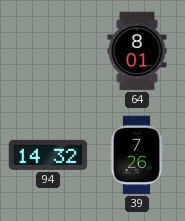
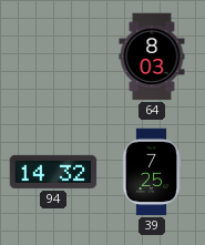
64: 8:01 -> 8:03 (152, 57)
39: 7:26 -> 7:25 (152, 172)
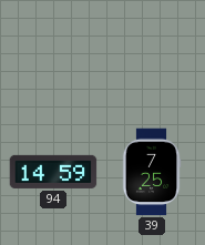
64: 8:03 -> none (152, 57)
94: 14:32 -> 14:59 (53, 172)
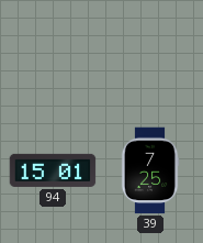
94: 14:59 -> 15:01 (53, 170)
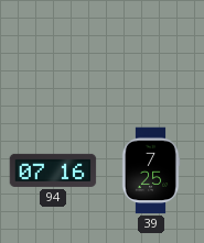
94: 15:01 -> 07:16 (53, 170)
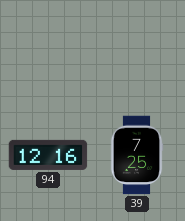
94: 07:16 -> 12:16 (48, 155)
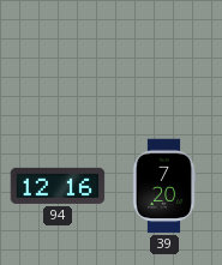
39: 7:25 -> 7:20 (164, 186)
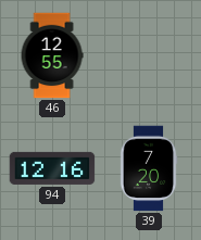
46: none -> 12:55 (52, 55)
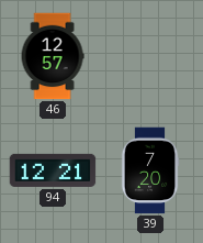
46: 12:55 -> 12:57 (53, 56)
94: 12:16 -> 12:21 (53, 170)
